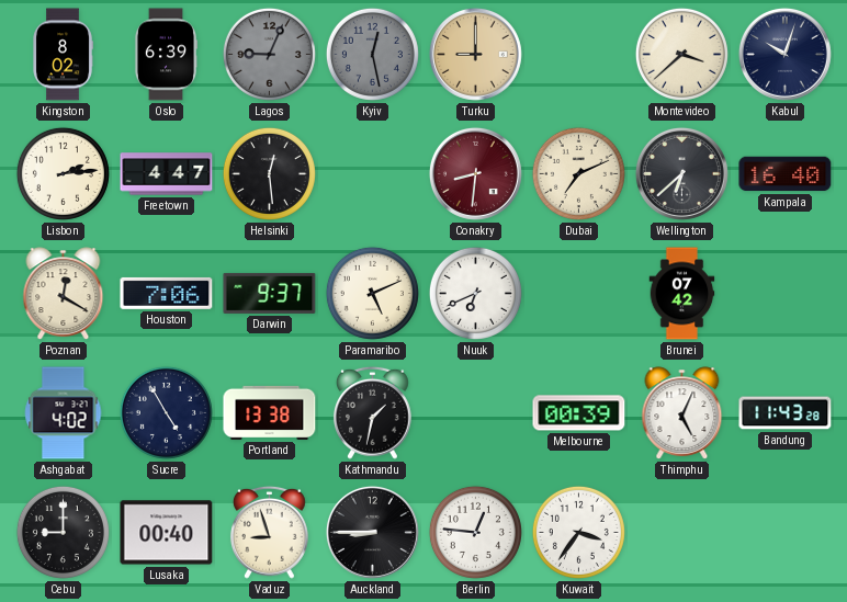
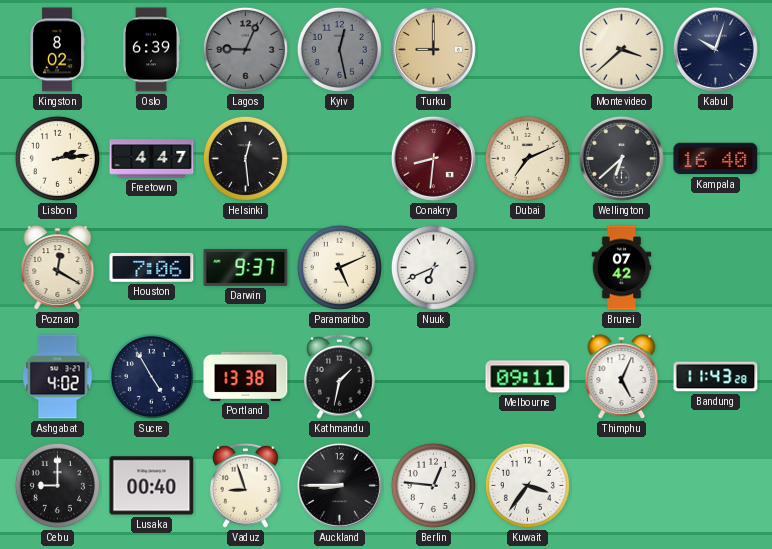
Melbourne: 00:39 -> 09:11 (528, 377)
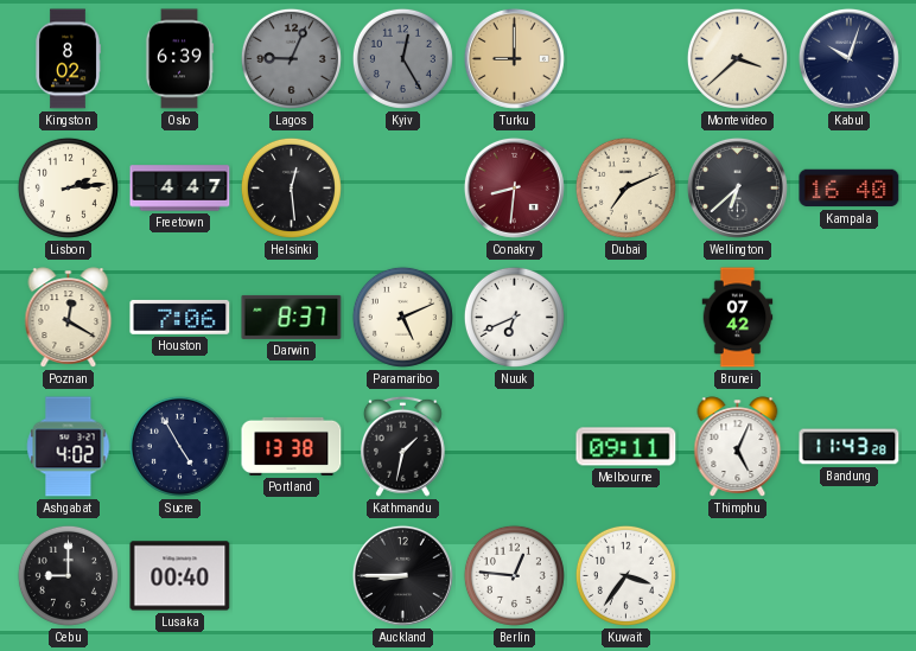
Kyiv: 12:28 -> 12:25 (402, 58)
Darwin: 9:37 -> 8:37 (292, 317)
Vaduz: 8:57 -> none (245, 485)
